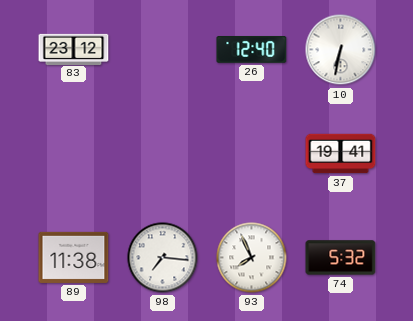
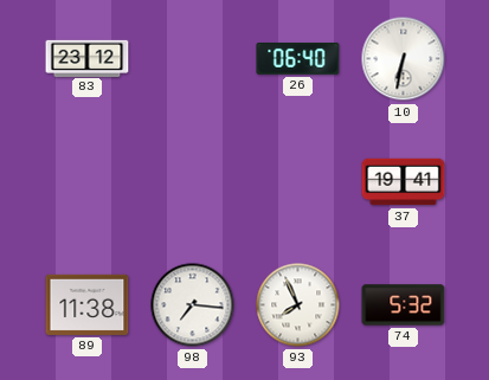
26: 12:40 -> 06:40 (298, 59)
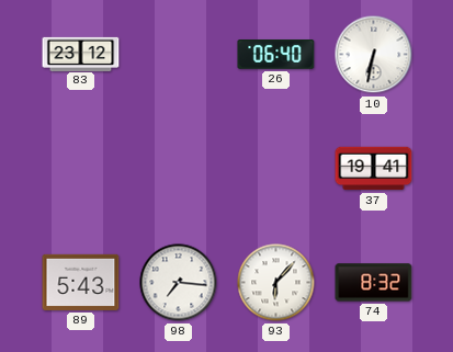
89: 11:38 -> 5:43 (81, 282)
93: 7:56 -> 6:07 (276, 283)
74: 5:32 -> 8:32 (374, 283)
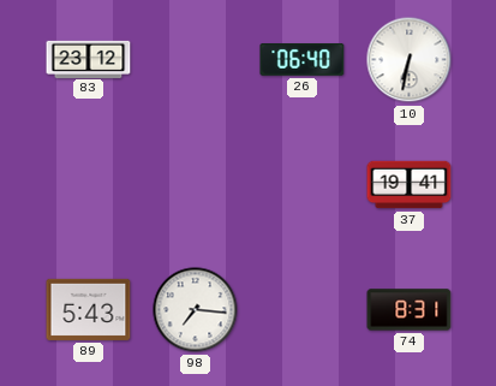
93: 6:07 -> none (276, 283)
74: 8:32 -> 8:31 (410, 310)
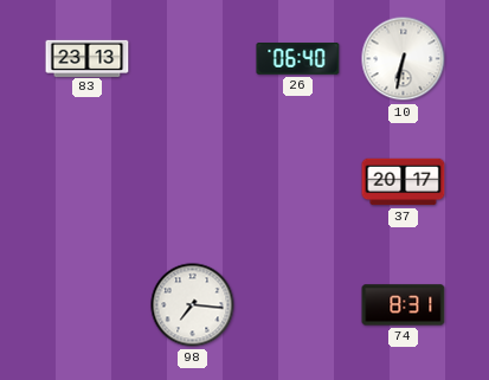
83: 23:12 -> 23:13 (88, 58)
37: 19:41 -> 20:17 (404, 182)
89: 5:43 -> none (89, 309)
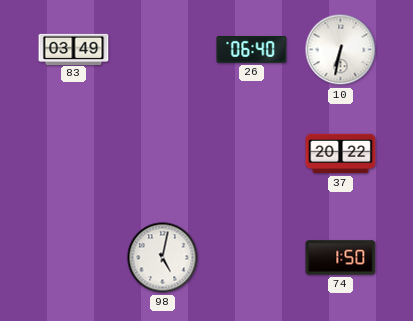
83: 23:13 -> 03:49 (74, 49)
37: 20:17 -> 20:22 (341, 154)
98: 7:16 -> 5:02 (163, 258)
74: 8:31 -> 1:50 (341, 258)
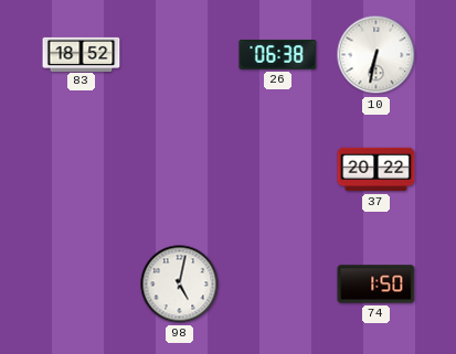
83: 03:49 -> 18:52 (82, 54)
26: 06:40 -> 06:38 (278, 55)
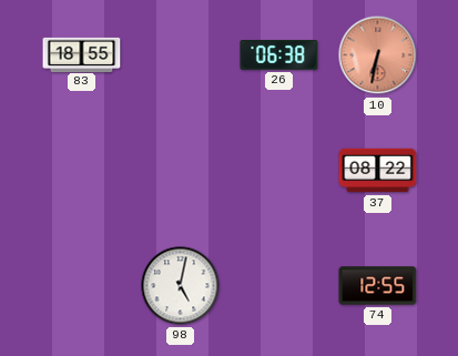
83: 18:52 -> 18:55 (82, 54)
10 dial: white -> salmon (378, 55)
37: 20:22 -> 08:22 (378, 171)
74: 1:50 -> 12:55 (378, 286)
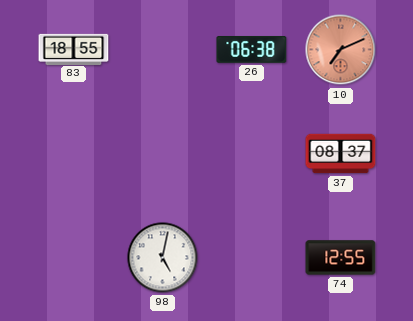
10: 6:32 -> 7:11 (341, 50)
37: 08:22 -> 08:37 (341, 154)
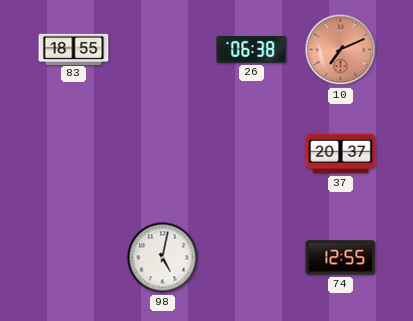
37: 08:37 -> 20:37 (341, 154)
